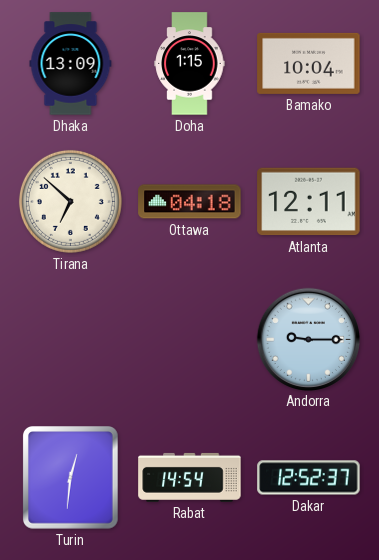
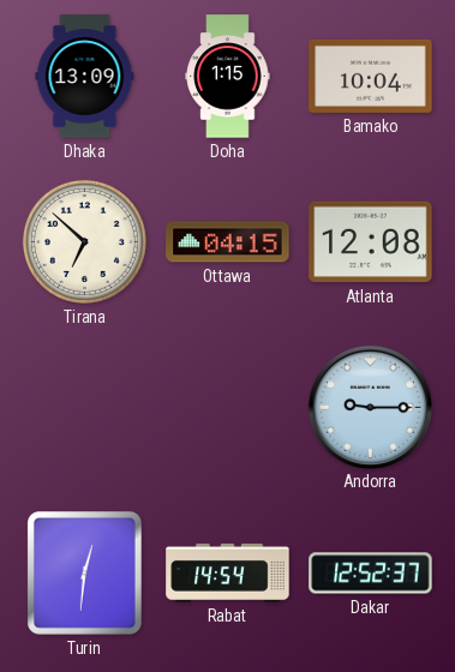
Ottawa: 04:18 -> 04:15 (228, 242)
Atlanta: 12:11 -> 12:08 (371, 242)
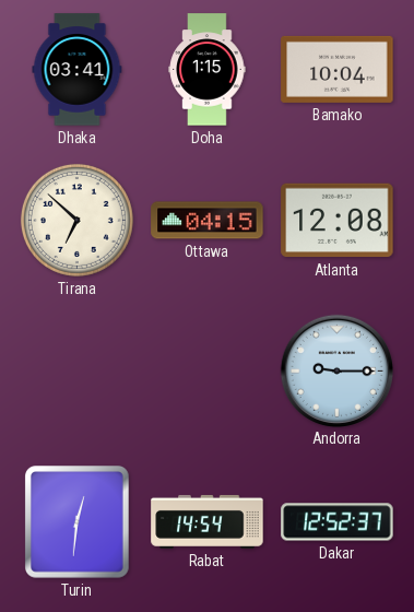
Dhaka: 13:09 -> 03:41 (78, 70)
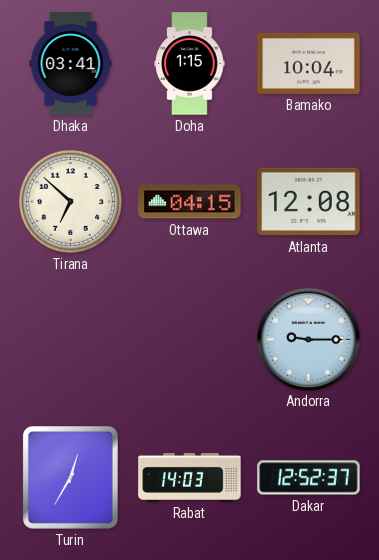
Turin: 12:31 -> 12:35 (71, 478)
Rabat: 14:54 -> 14:03 (190, 477)
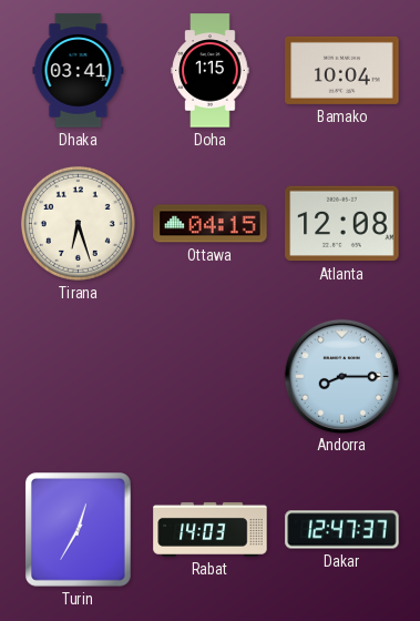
Tirana: 6:52 -> 6:27 (78, 223)
Andorra: 9:15 -> 8:15 (341, 376)
Dakar: 12:52 -> 12:47 (342, 530)
